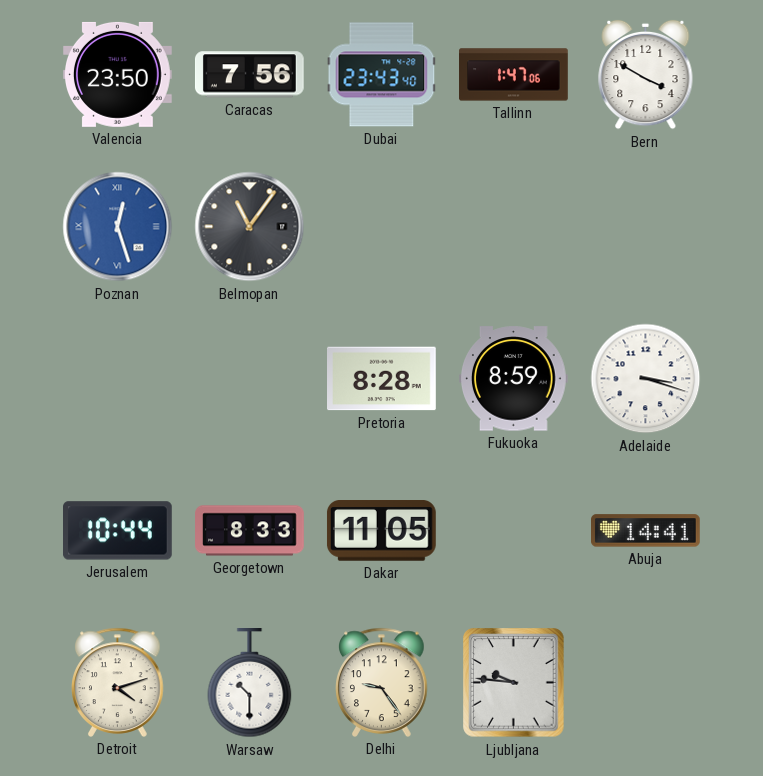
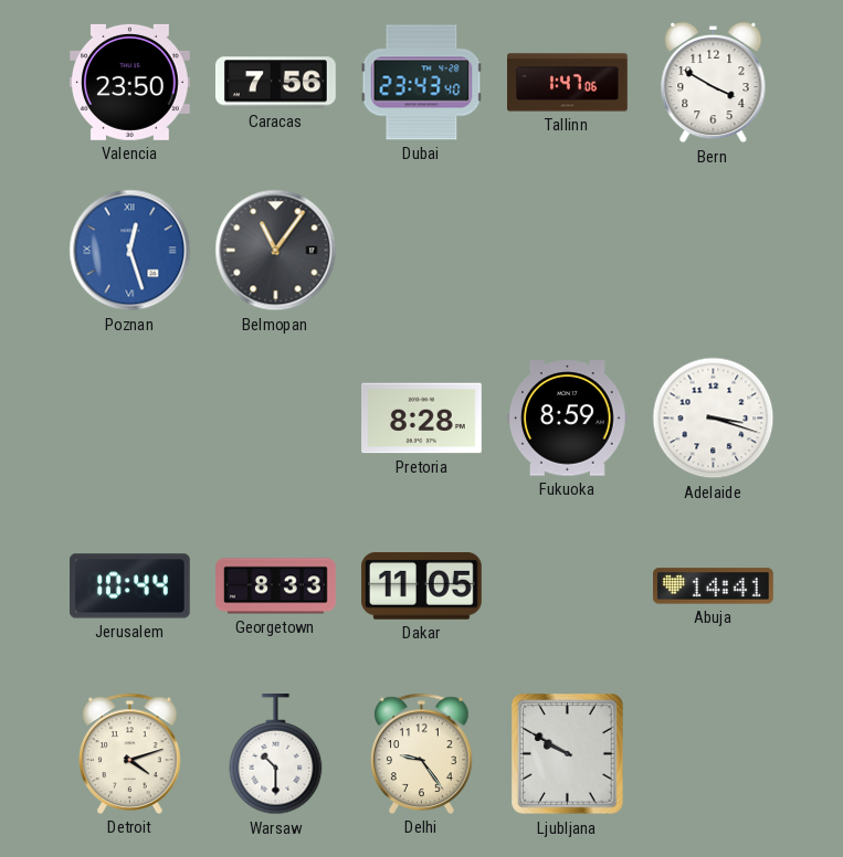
Ljubljana: 9:46 -> 9:50 (568, 754)
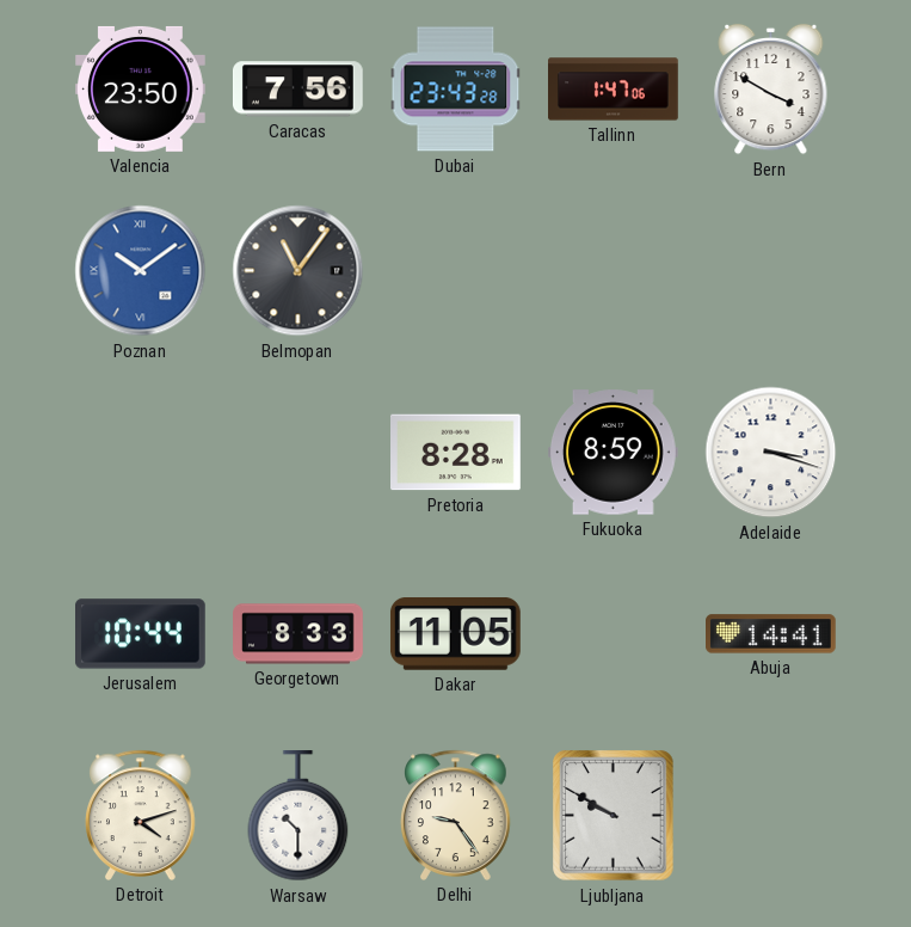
Dubai: 23:43:40 -> 23:43:28 (456, 90)
Poznan: 12:27 -> 10:09 (141, 271)
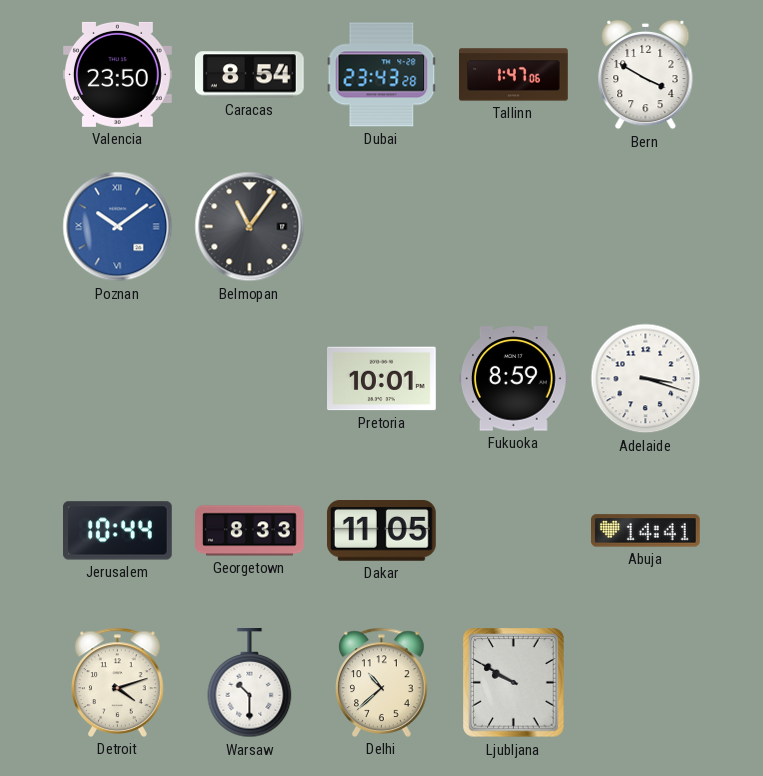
Caracas: 7:56 -> 8:54 (249, 75)
Pretoria: 8:28 -> 10:01 (382, 379)
Delhi: 9:24 -> 10:38 (382, 682)
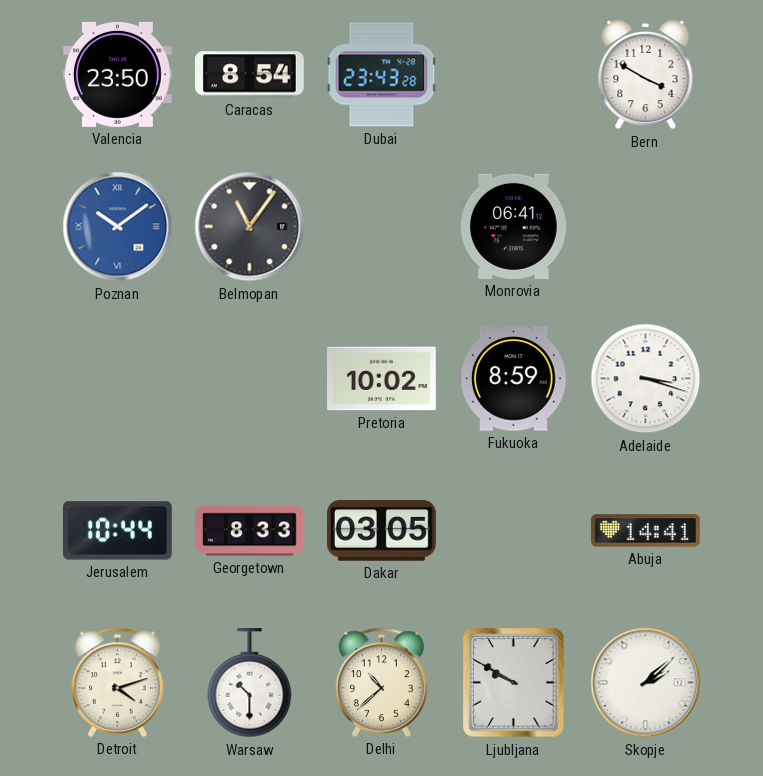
Tallinn: 1:47 -> none (514, 75)
Monrovia: none -> 06:41 (514, 226)
Pretoria: 10:01 -> 10:02 (382, 379)
Dakar: 11:05 -> 03:05 (381, 531)
Skopje: none -> 2:08 (646, 683)
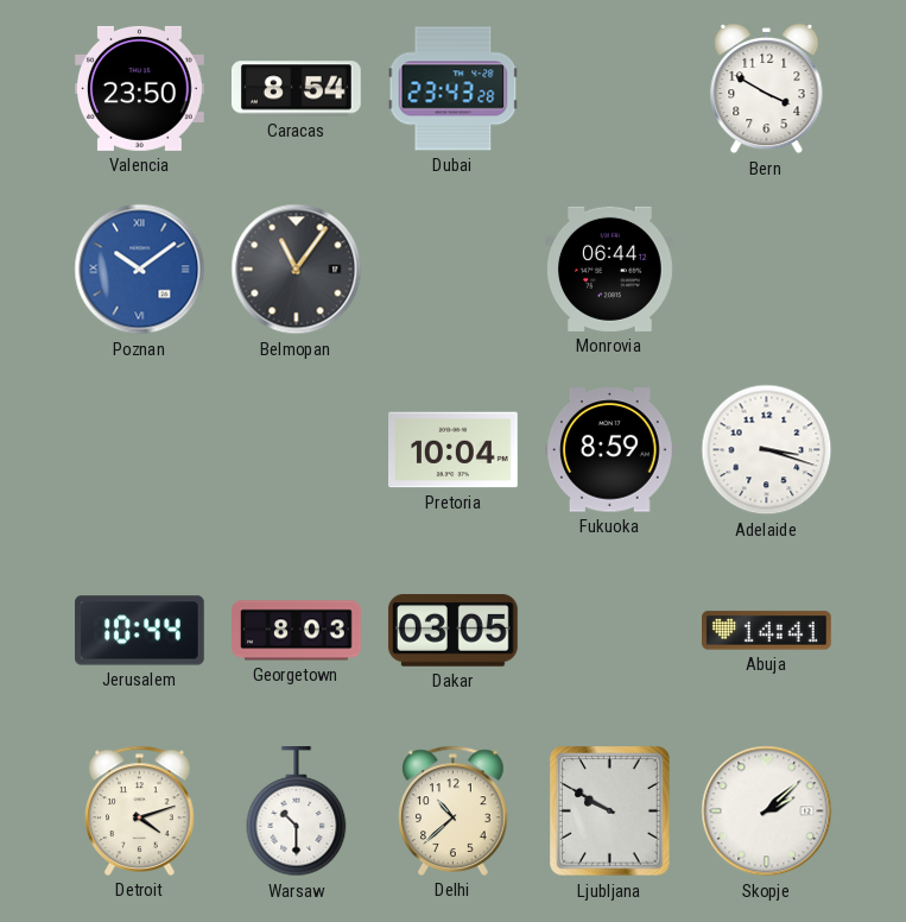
Monrovia: 06:41 -> 06:44 (610, 269)
Pretoria: 10:02 -> 10:04 (454, 450)
Georgetown: 8:33 -> 8:03 (297, 631)
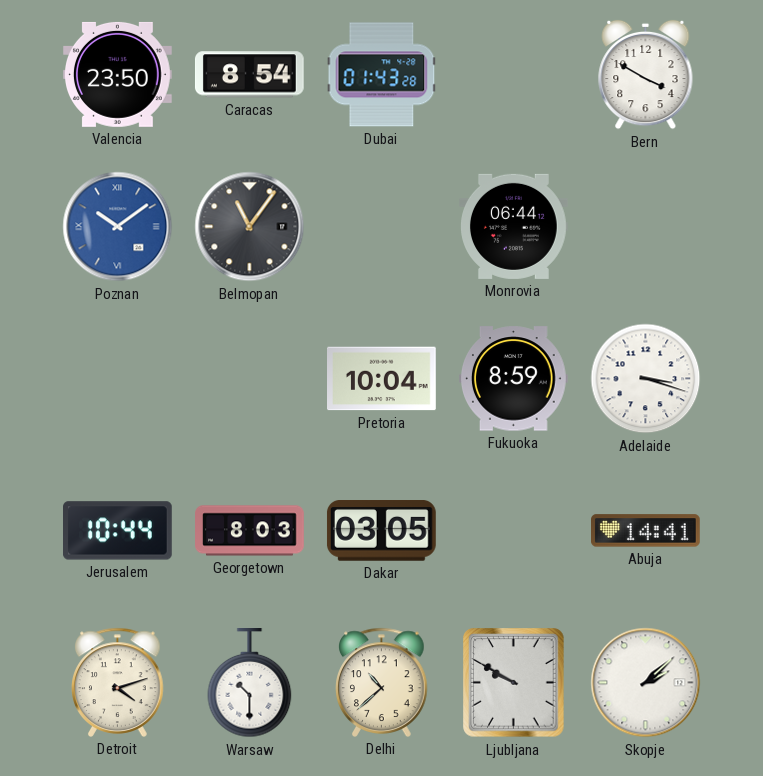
Dubai: 23:43 -> 01:43 (382, 75)
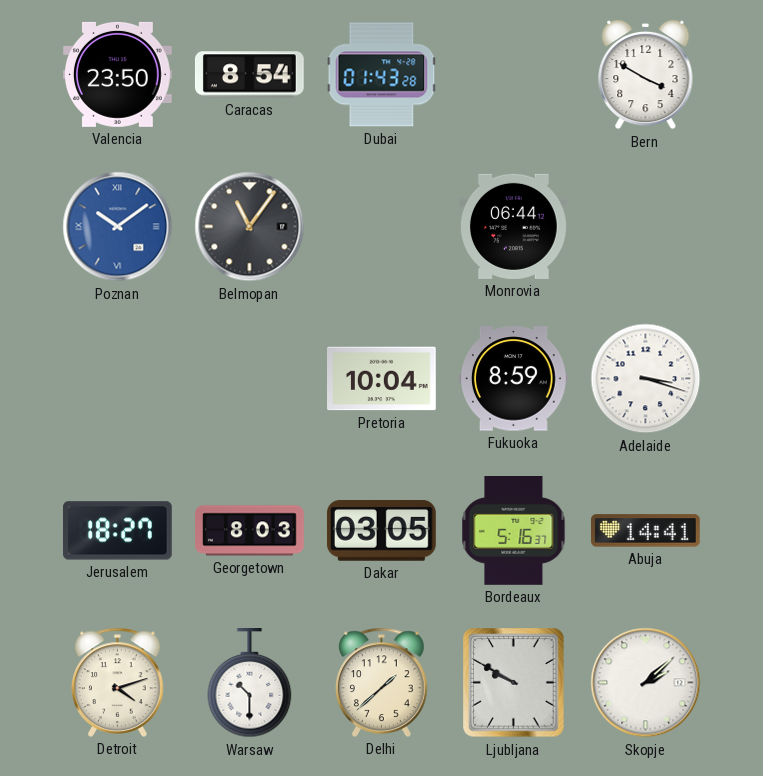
Jerusalem: 10:44 -> 18:27 (118, 531)
Bordeaux: none -> 5:16 (514, 531)
Delhi: 10:38 -> 1:38 (382, 682)
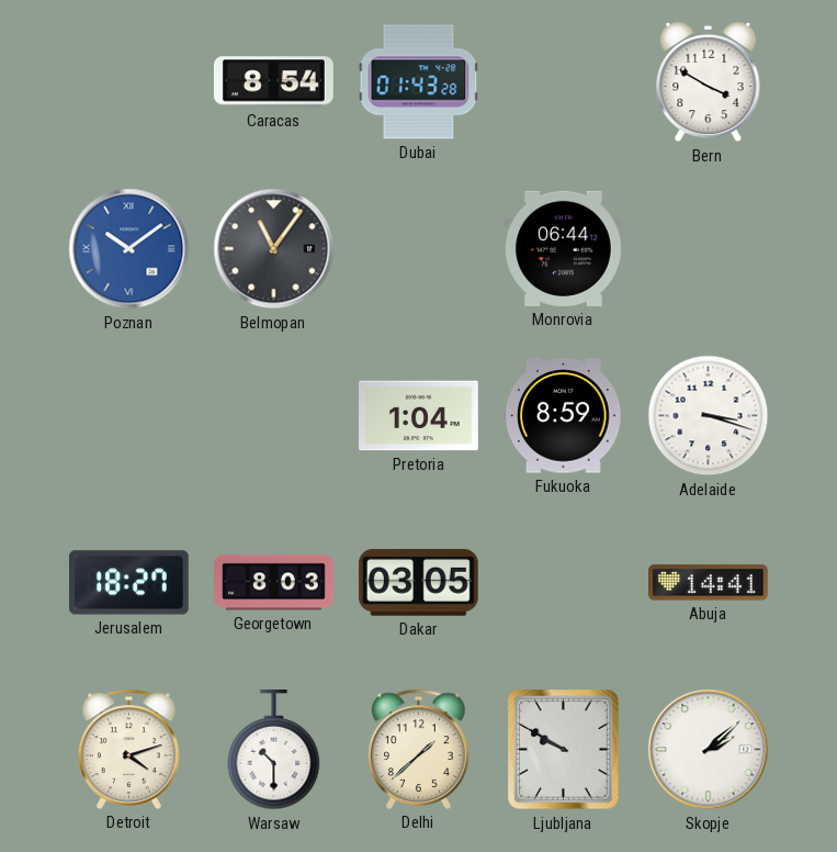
Valencia: 23:50 -> none (118, 74)
Pretoria: 10:04 -> 1:04 (419, 416)
Bordeaux: 5:16 -> none (514, 531)
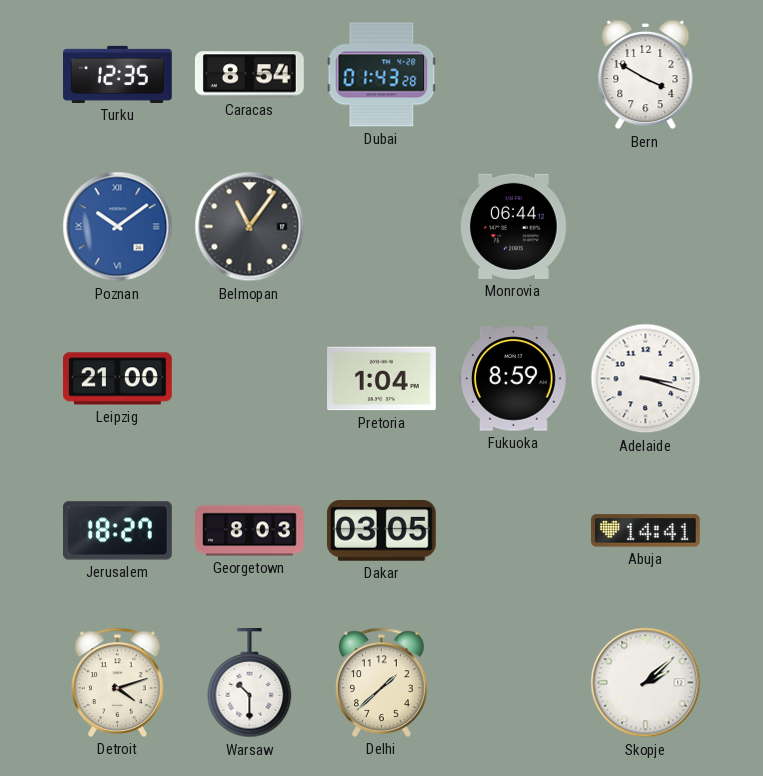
Turku: none -> 12:35 (118, 74)
Leipzig: none -> 21:00 (118, 379)
Ljubljana: 9:50 -> none (564, 750)
